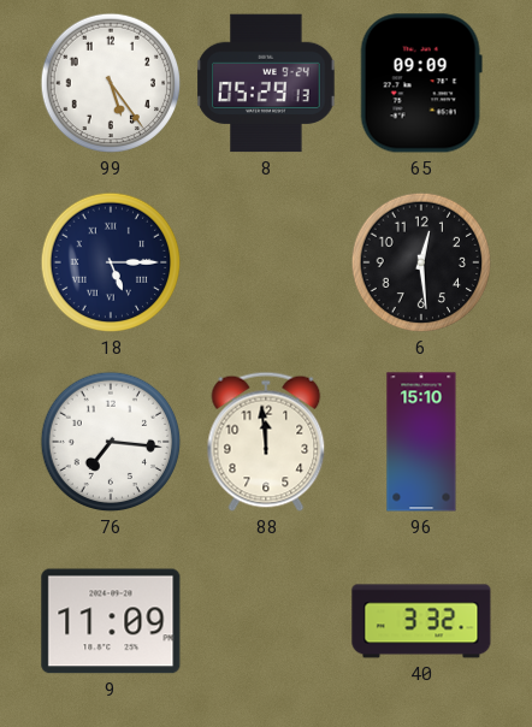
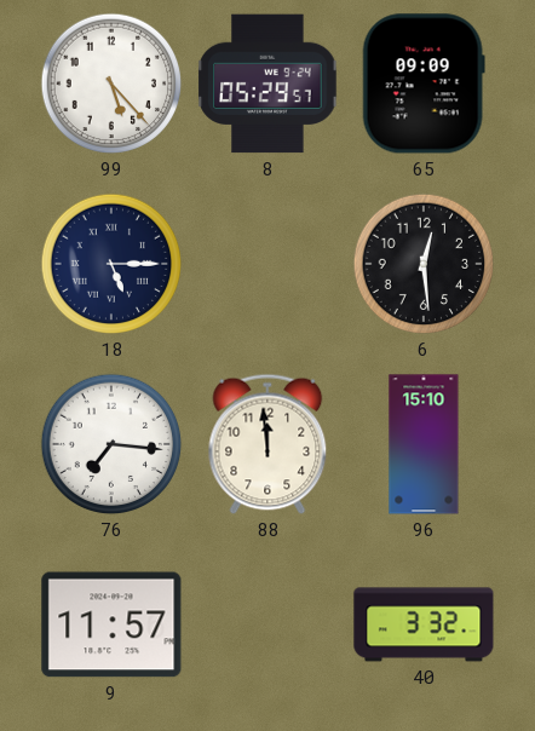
99: 5:24 -> 5:23 (111, 84)
8: 05:29:13 -> 05:29:57 (267, 84)
9: 11:09 -> 11:57 (111, 624)
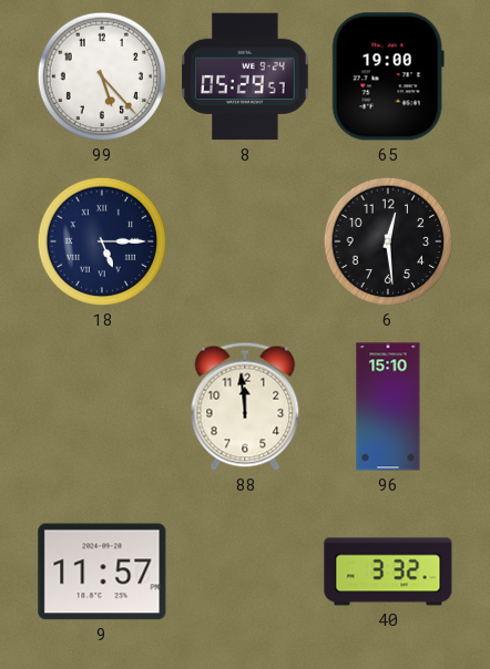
65: 09:09 -> 19:00 (388, 76)
76: 7:16 -> none (111, 444)
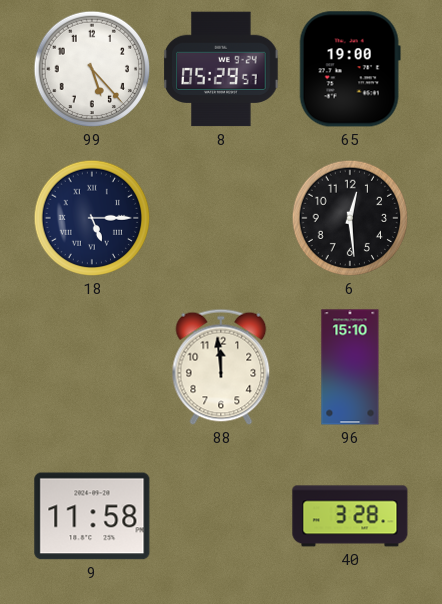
9: 11:57 -> 11:58 (92, 516)
40: 3:32 -> 3:28 (350, 516)
